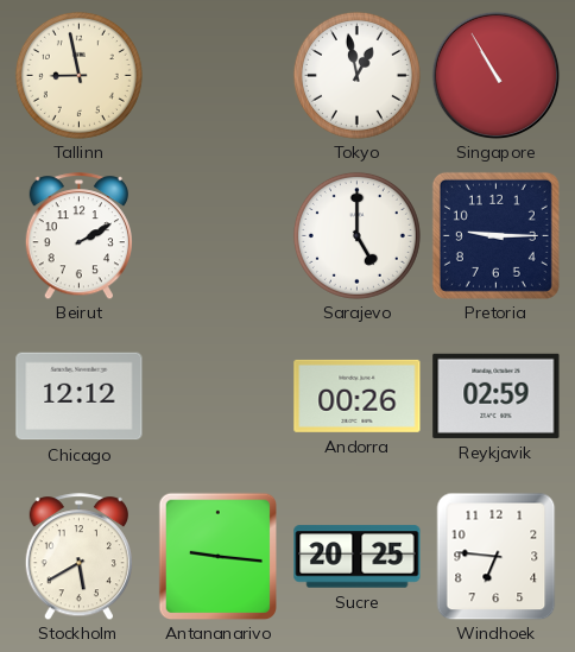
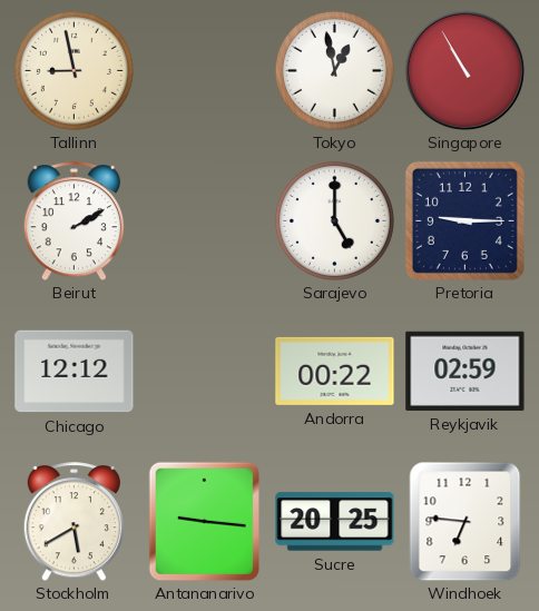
Andorra: 00:26 -> 00:22 (335, 371)
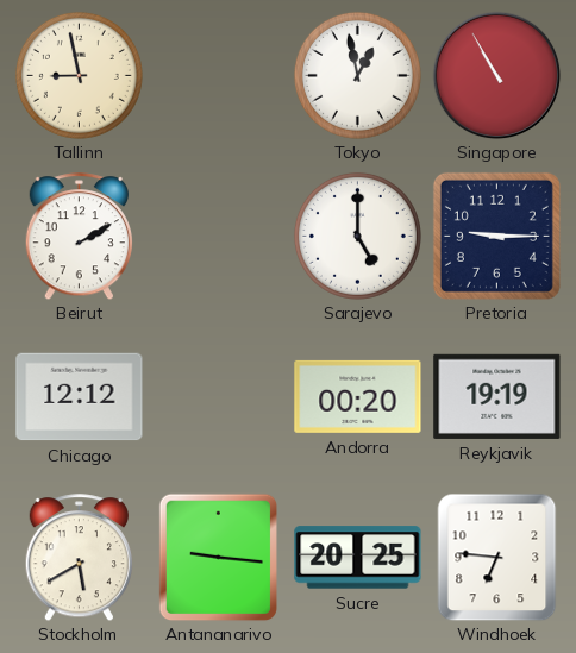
Andorra: 00:22 -> 00:20 (358, 396)
Reykjavik: 02:59 -> 19:19 (497, 396)
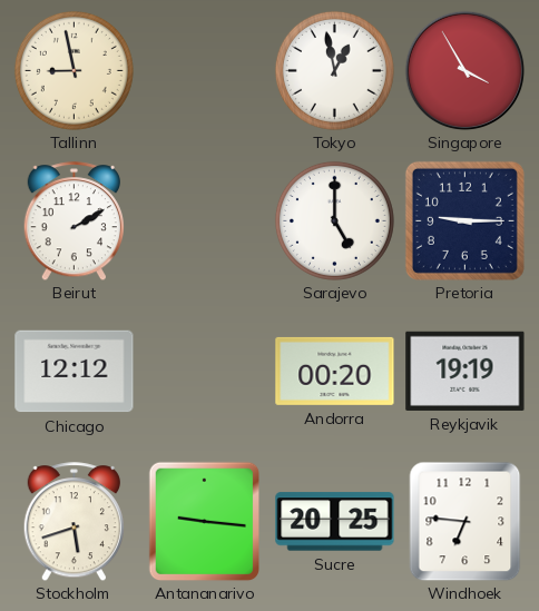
Singapore: 10:55 -> 3:55 (464, 70)
Stockholm: 5:40 -> 5:42 (73, 522)
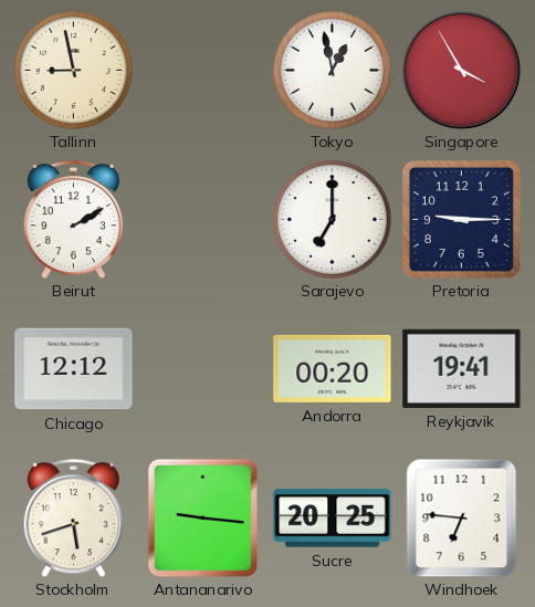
Sarajevo: 5:00 -> 7:00 (332, 219)
Reykjavik: 19:19 -> 19:41 (462, 368)
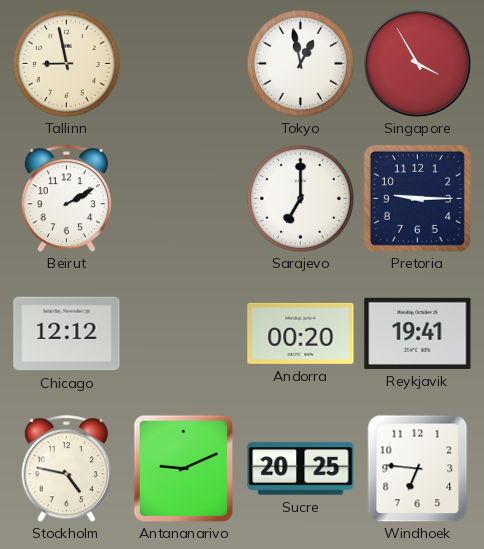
Stockholm: 5:42 -> 4:47 (66, 469)
Antananarivo: 9:16 -> 9:11 (184, 468)
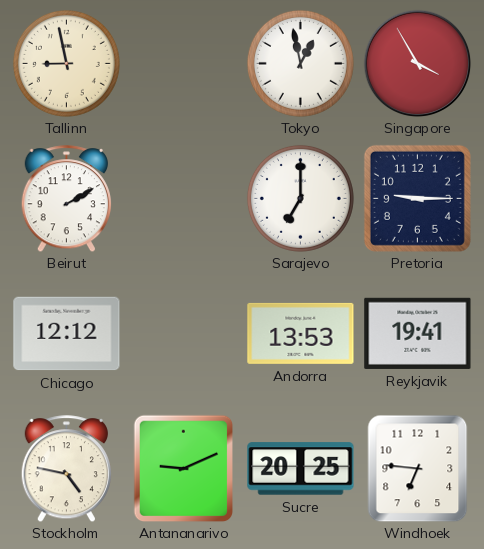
Andorra: 00:20 -> 13:53 (301, 333)
